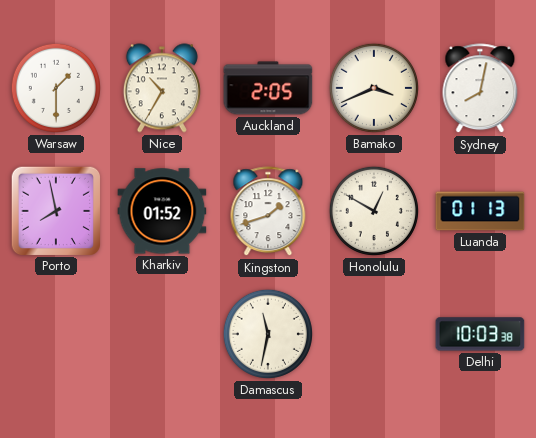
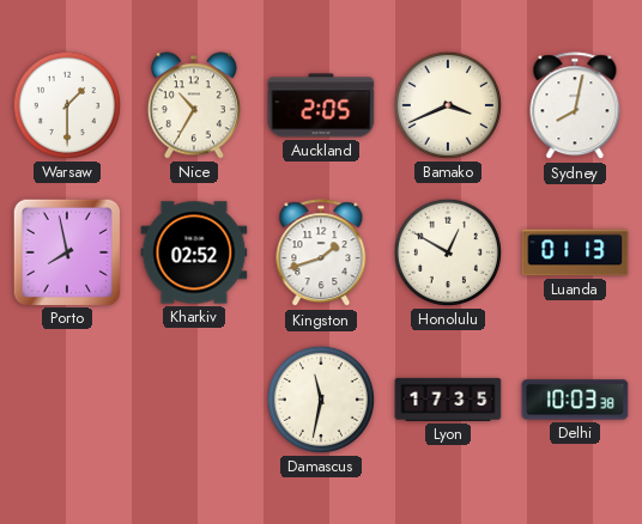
Kharkiv: 01:52 -> 02:52 (194, 252)
Lyon: none -> 17:35 (448, 400)
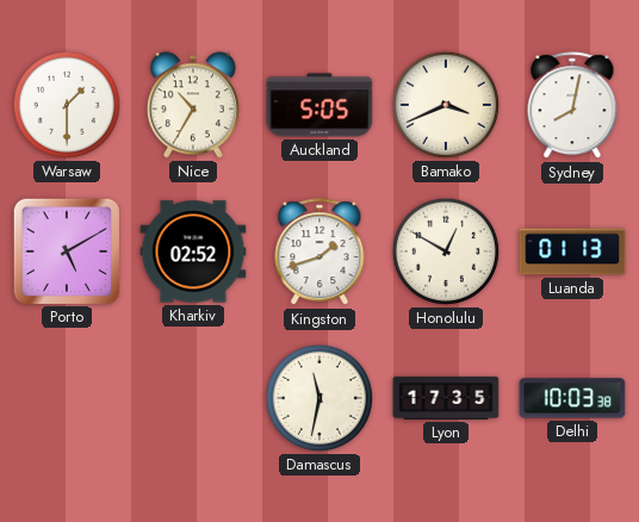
Auckland: 2:05 -> 5:05 (319, 105)
Porto: 7:58 -> 5:10 (66, 250)
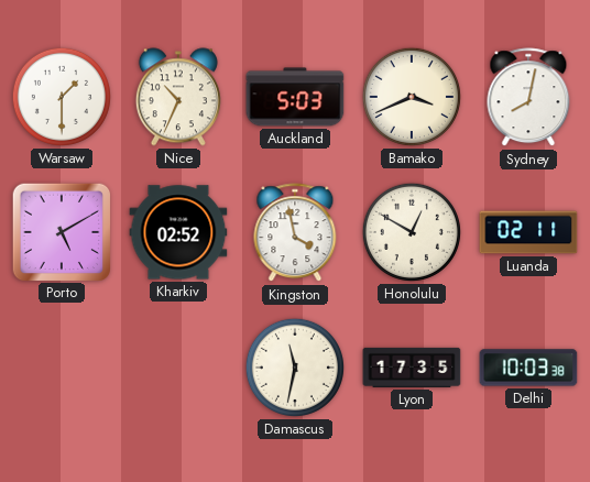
Nice: 10:35 -> 10:34 (178, 97)
Auckland: 5:05 -> 5:03 (295, 97)
Kingston: 1:42 -> 3:58 (295, 233)
Luanda: 01:13 -> 02:11 (528, 232)
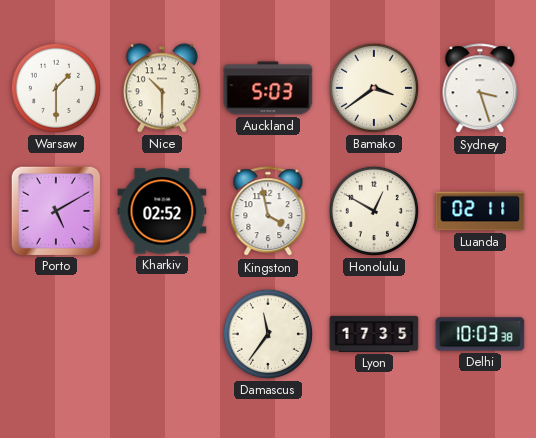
Nice: 10:34 -> 10:30 (162, 88)
Bamako: 3:41 -> 3:39 (374, 88)
Sydney: 8:02 -> 3:27 (480, 89)
Damascus: 11:32 -> 11:36 (268, 334)
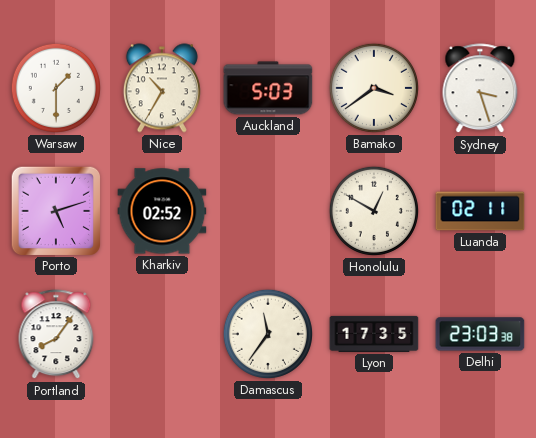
Nice: 10:30 -> 10:35 (162, 88)
Porto: 5:10 -> 5:12 (55, 210)
Kingston: 3:58 -> none (268, 212)
Portland: none -> 8:06 (56, 335)
Delhi: 10:03 -> 23:03 (480, 334)
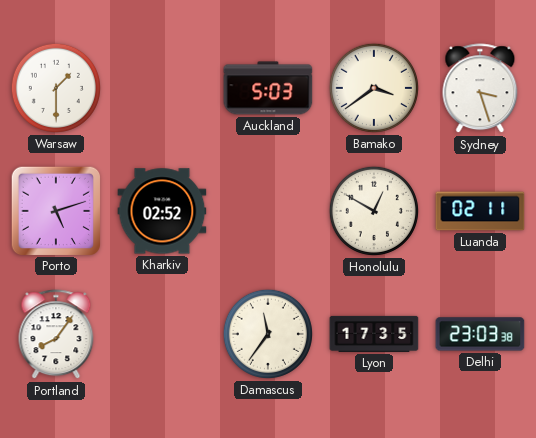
Nice: 10:35 -> none (162, 88)
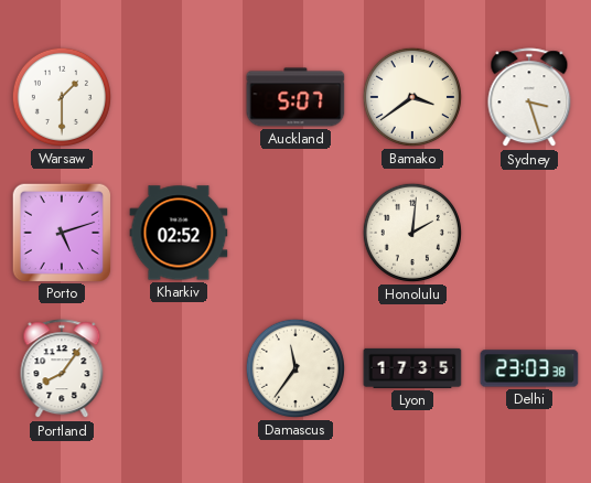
Auckland: 5:03 -> 5:07 (295, 97)
Honolulu: 12:50 -> 2:01 (412, 233)
Luanda: 02:11 -> none (480, 211)
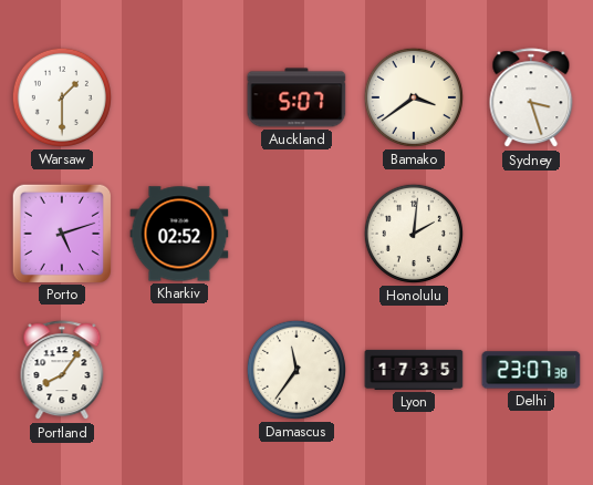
Delhi: 23:03 -> 23:07 (531, 370)
